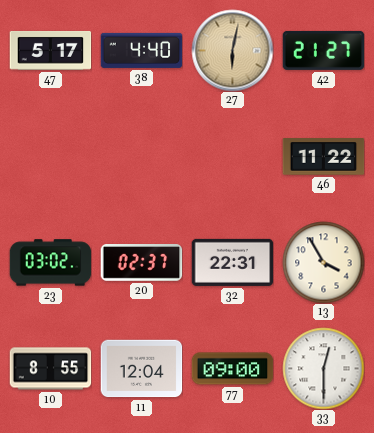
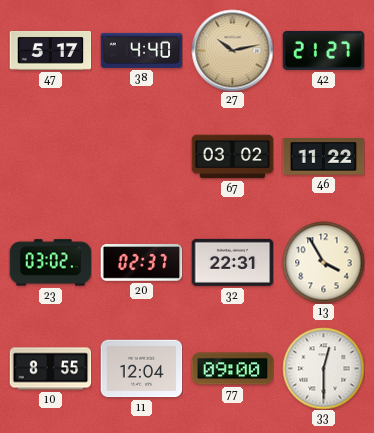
27: 6:02 -> 10:13 (232, 50)
67: none -> 03:02 (232, 157)
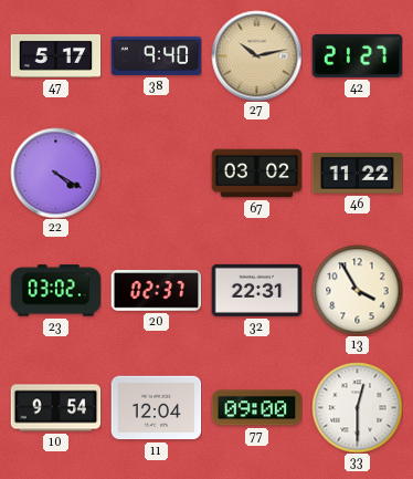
38: 4:40 -> 9:40 (156, 55)
22: none -> 4:20 (55, 173)
10: 8:55 -> 9:54 (55, 408)
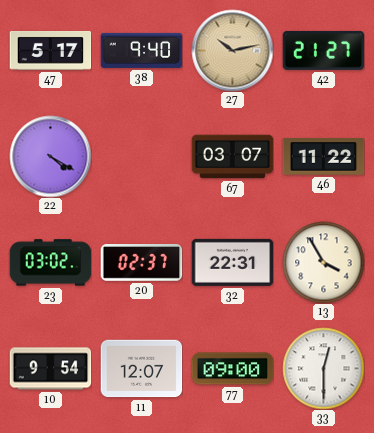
67: 03:02 -> 03:07 (232, 157)
11: 12:04 -> 12:07 (141, 369)
